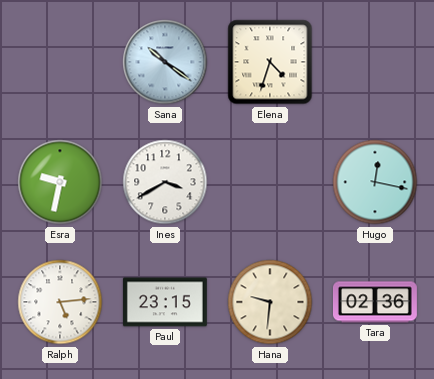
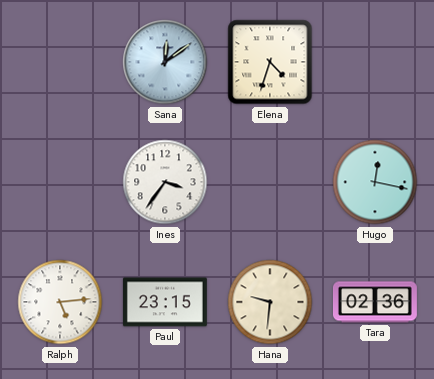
Sana: 10:21 -> 12:09 (165, 62)
Esra: 9:32 -> none (60, 182)
Ines: 3:40 -> 3:36 (165, 182)
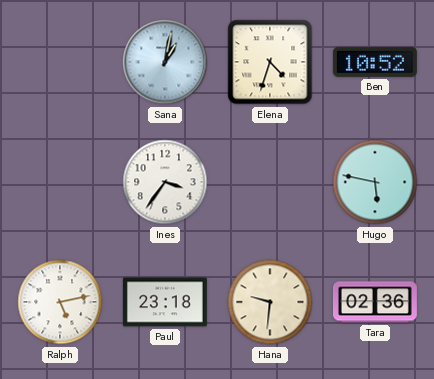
Sana: 12:09 -> 1:02 (165, 62)
Ben: none -> 10:52 (375, 62)
Hugo: 12:17 -> 5:47 (375, 182)
Ralph: 5:14 -> 5:13 (60, 302)
Paul: 23:15 -> 23:18 (165, 302)
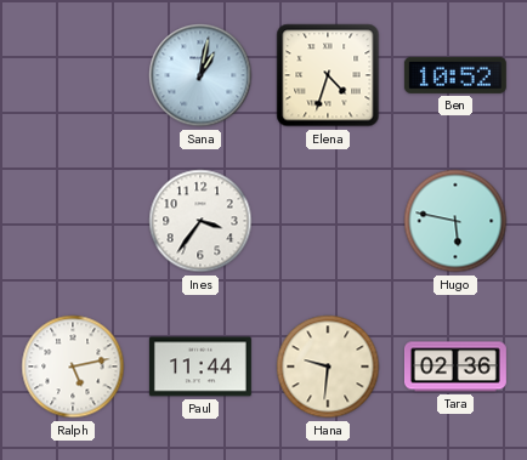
Paul: 23:18 -> 11:44 (200, 367)
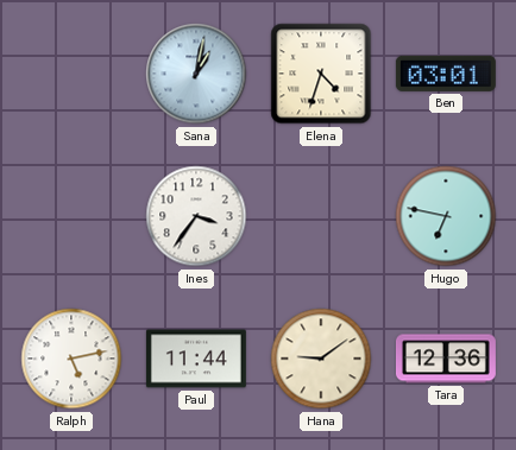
Ben: 10:52 -> 03:01 (446, 74)
Hugo: 5:47 -> 6:47 (446, 216)
Hana: 9:31 -> 9:09 (321, 359)
Tara: 02:36 -> 12:36 (446, 359)
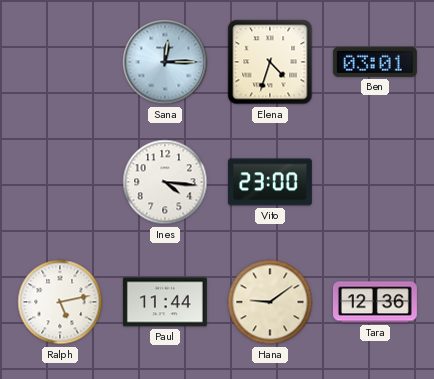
Sana: 1:02 -> 12:15 (165, 62)
Ines: 3:36 -> 4:16 (165, 182)
Vito: none -> 23:00 (270, 182)
Hugo: 6:47 -> none (446, 216)
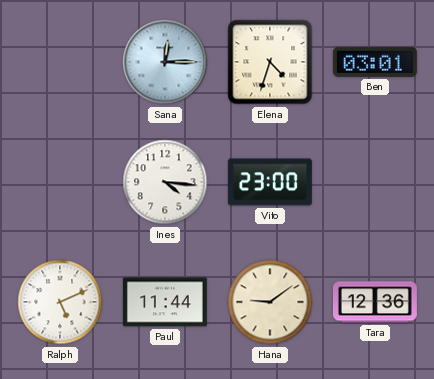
Ralph: 5:13 -> 5:11 (60, 302)
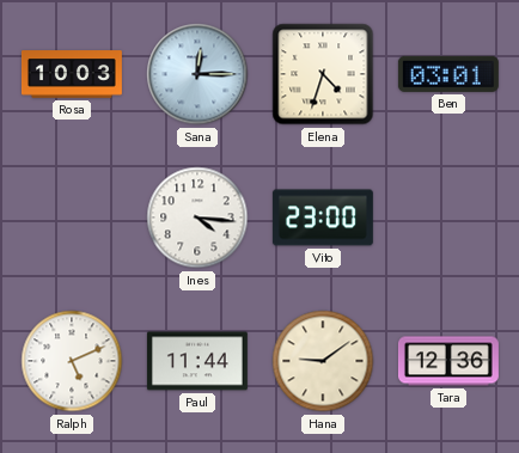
Rosa: none -> 10:03 (72, 74)
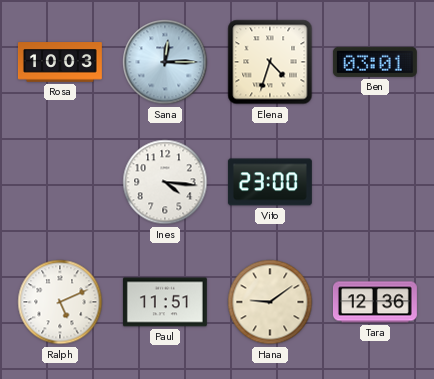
Paul: 11:44 -> 11:51 (165, 302)
